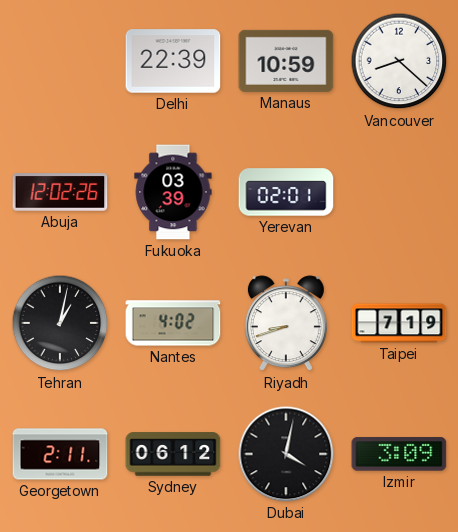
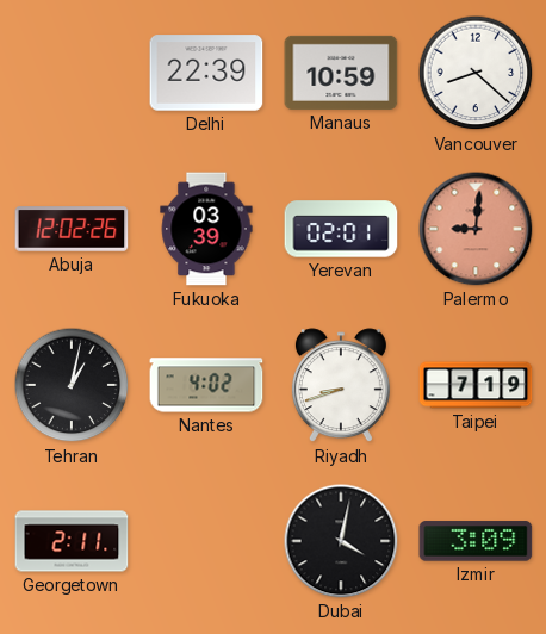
Palermo: none -> 9:01 (476, 229)
Sydney: 06:12 -> none (173, 454)
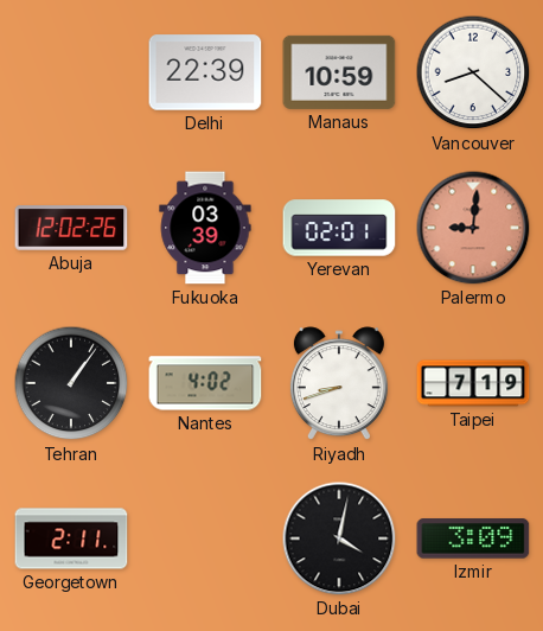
Tehran: 1:02 -> 1:06 (71, 383)
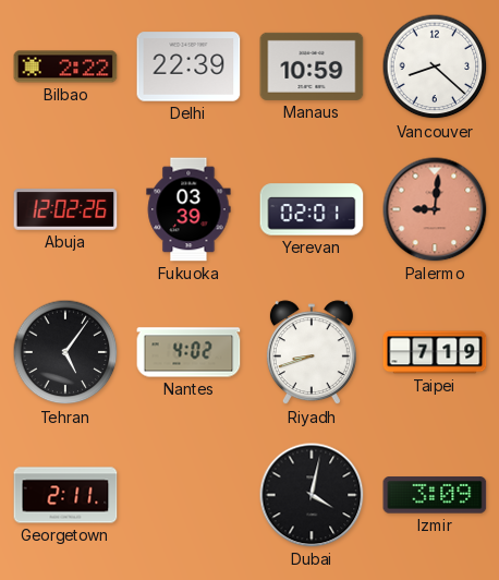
Bilbao: none -> 2:22 (65, 67)
Tehran: 1:06 -> 5:06 (65, 352)
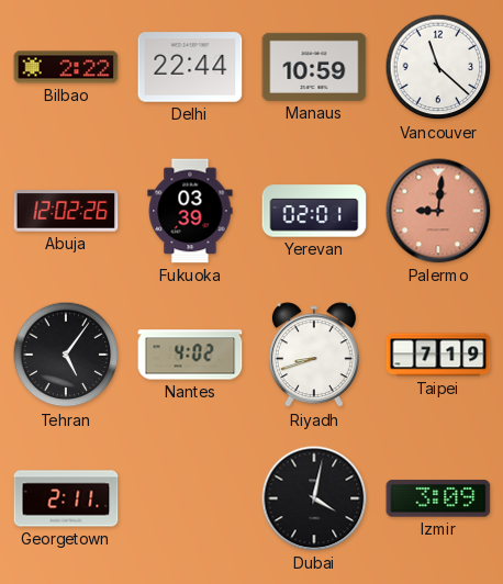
Delhi: 22:39 -> 22:44 (190, 67)
Vancouver: 8:22 -> 11:22 (438, 67)
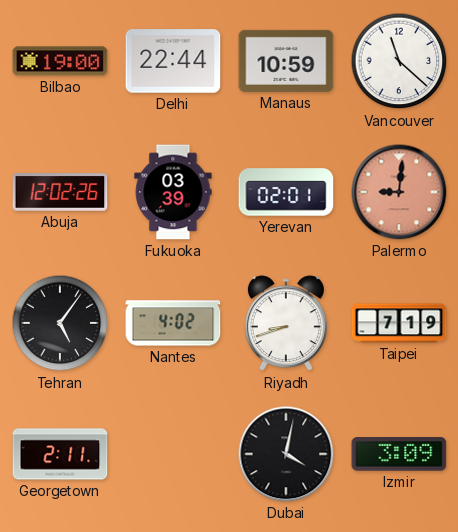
Bilbao: 2:22 -> 19:00 (60, 61)
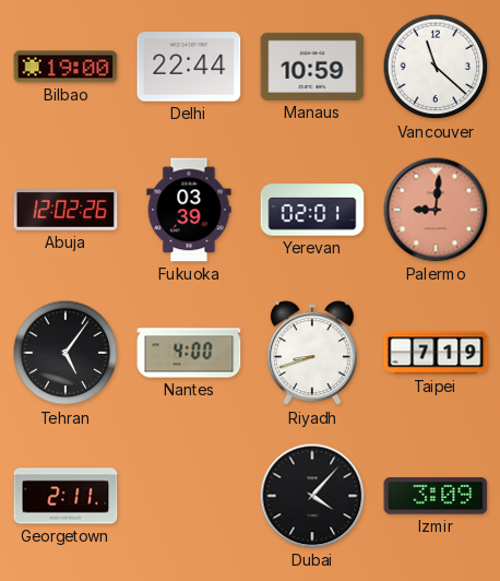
Nantes: 4:02 -> 4:00 (189, 353)
Dubai: 4:02 -> 4:07 (312, 496)
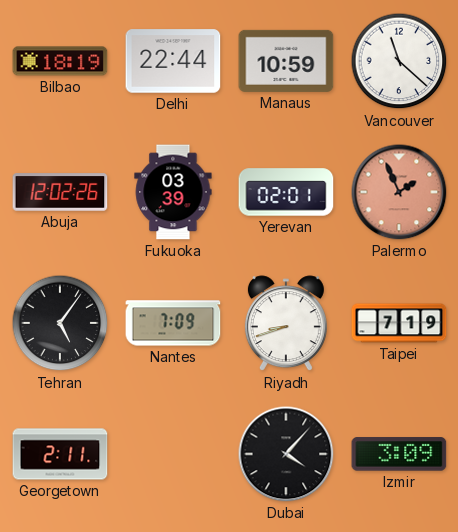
Bilbao: 19:00 -> 18:19 (60, 61)
Palermo: 9:01 -> 1:56 (399, 192)
Nantes: 4:00 -> 7:09 (173, 323)
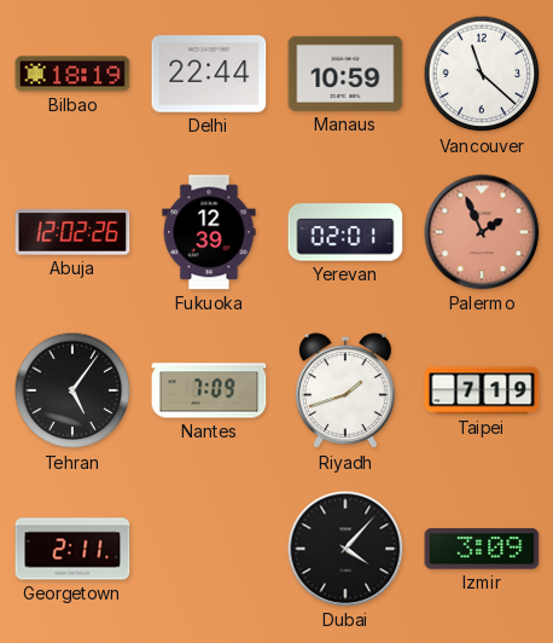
Fukuoka: 03:39 -> 12:39 (209, 232)
Riyadh: 8:42 -> 1:42 (345, 392)
